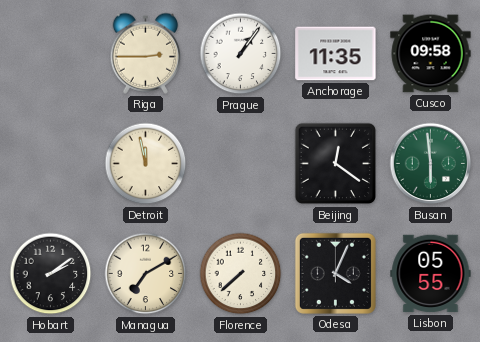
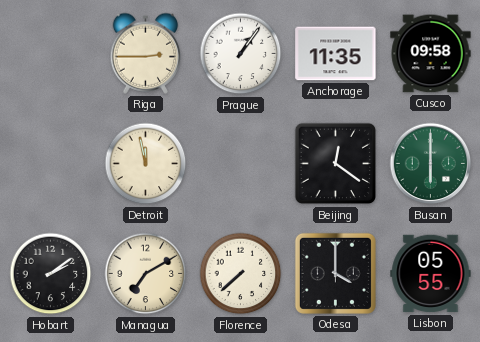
Busan: 5:59 -> 6:00 (431, 164)
Odesa: 4:04 -> 4:00 (335, 273)
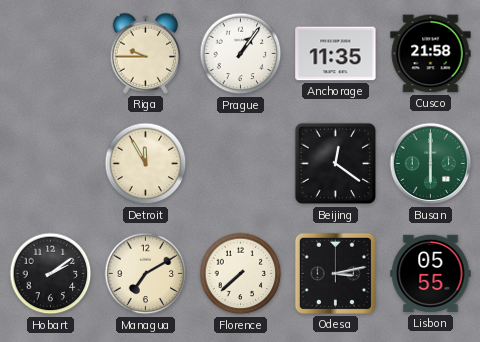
Riga: 2:45 -> 9:45 (146, 53)
Cusco: 09:58 -> 21:58 (431, 54)
Detroit: 11:58 -> 11:55 (146, 164)
Odesa: 4:00 -> 3:13 (335, 273)
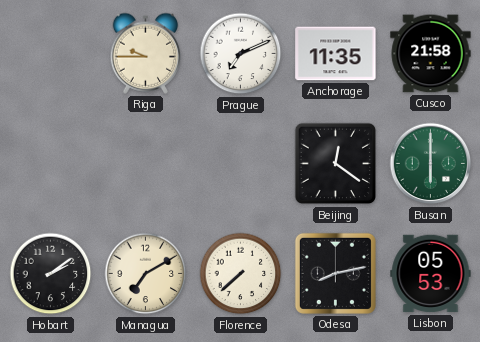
Prague: 1:06 -> 7:11 (241, 54)
Detroit: 11:55 -> none (146, 164)
Odesa: 3:13 -> 8:13 (335, 273)
Lisbon: 05:55 -> 05:53 (431, 274)
